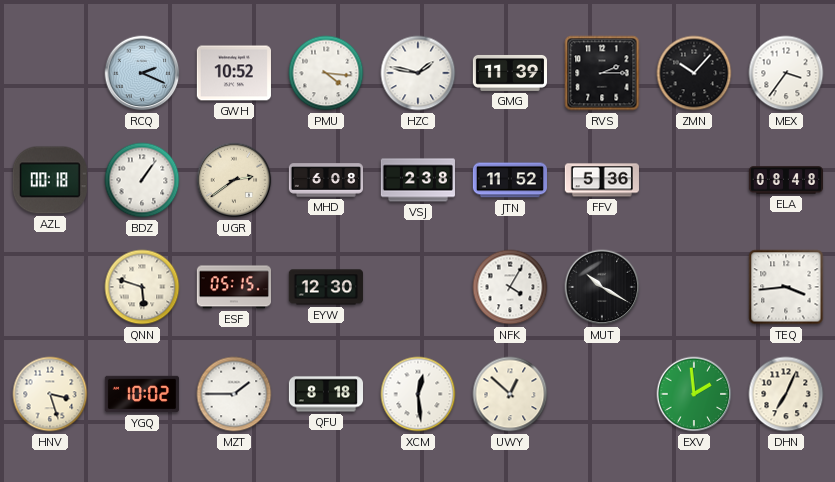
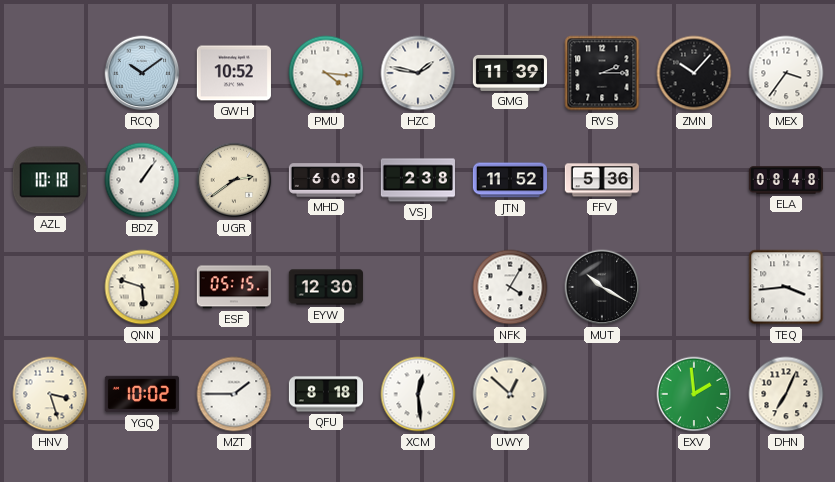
RCQ: 2:19 -> 10:09 (142, 73)
AZL: 00:18 -> 10:18 (50, 180)
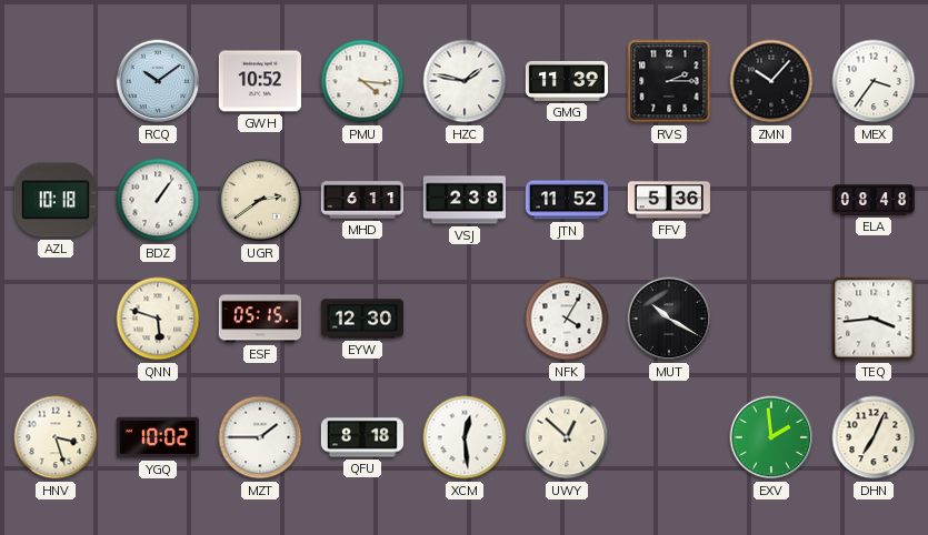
MHD: 6:08 -> 6:11 (361, 200)
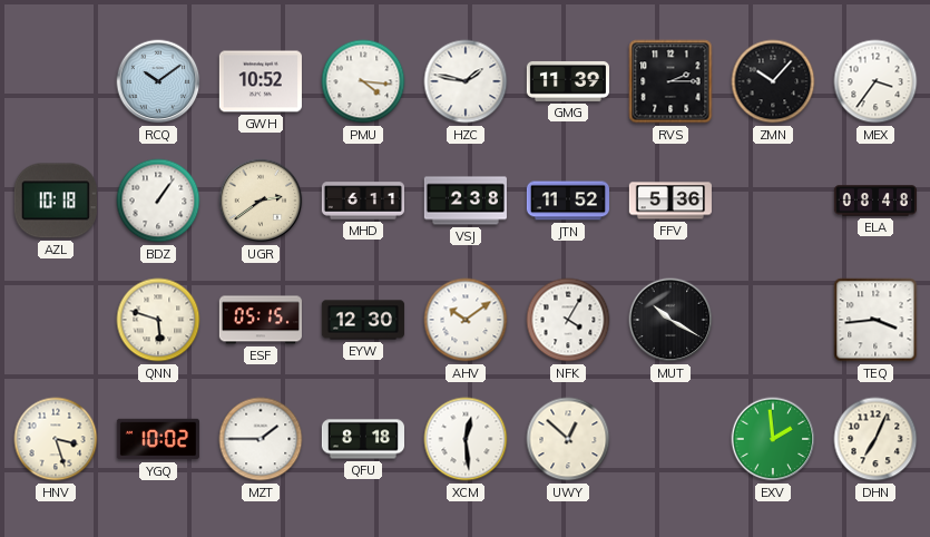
AHV: none -> 10:09 (466, 320)
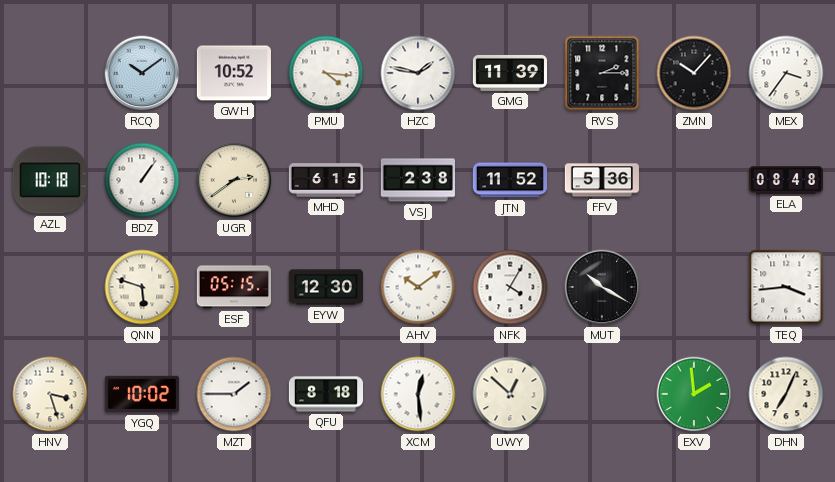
MHD: 6:11 -> 6:15 (325, 180)
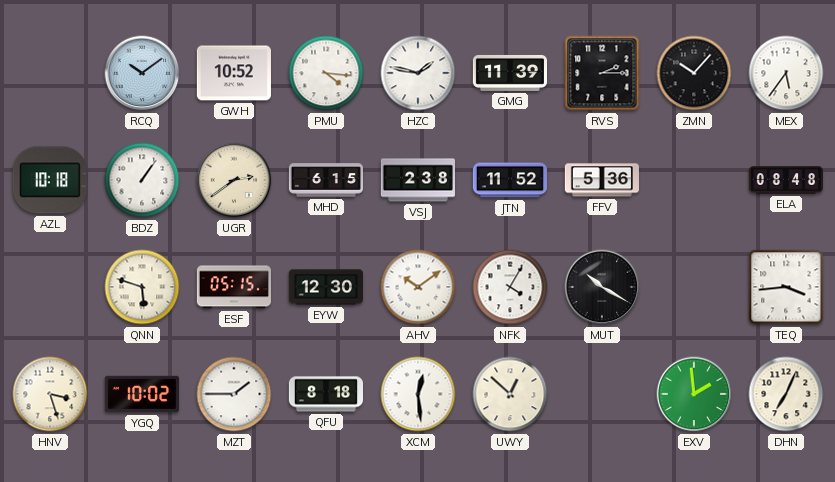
MEX: 3:36 -> 5:36 (786, 73)
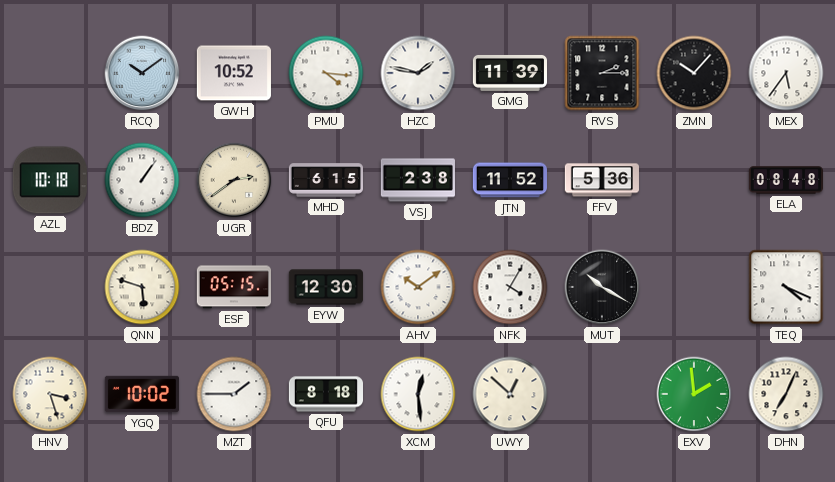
TEQ: 3:44 -> 4:19 (786, 287)
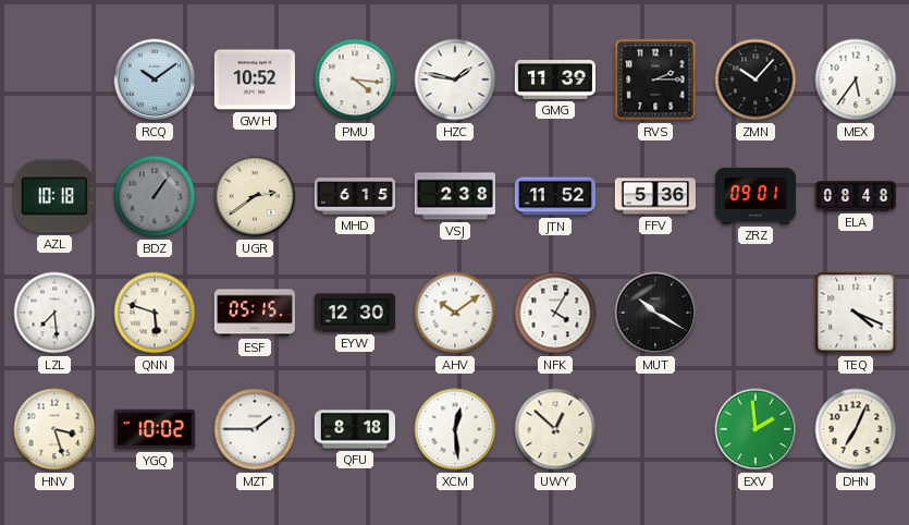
BDZ dial: white -> grey (155, 196)
ZRZ: none -> 09:01 (754, 196)
LZL: none -> 7:29 (54, 313)
